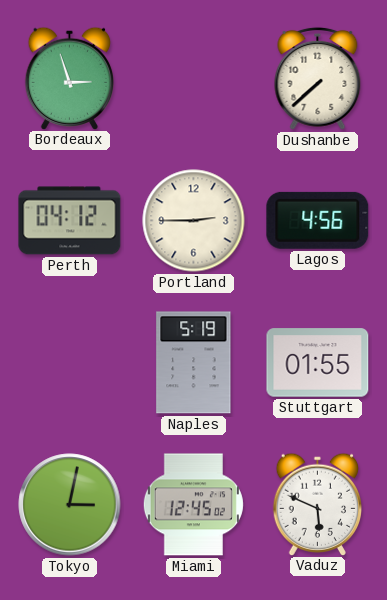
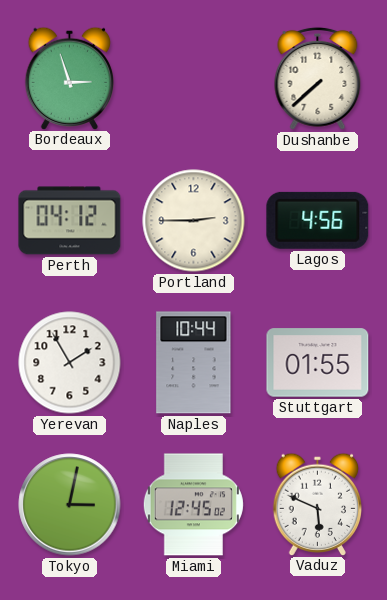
Yerevan: none -> 1:55 (70, 363)
Naples: 5:19 -> 10:44 (194, 363)
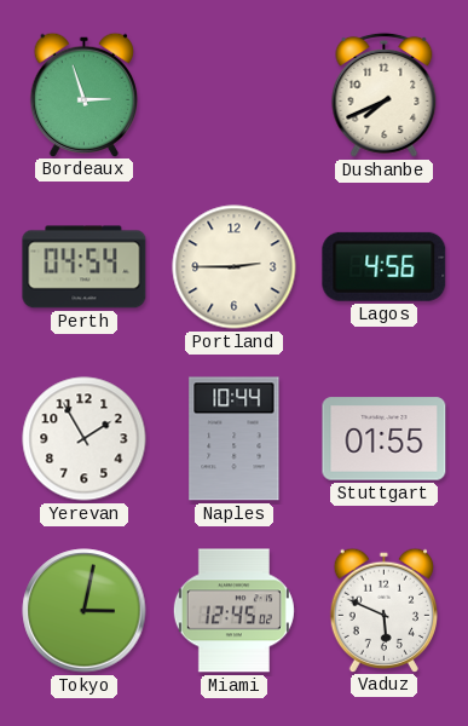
Dushanbe: 7:38 -> 7:41 (385, 94)
Perth: 04:12 -> 04:54 (85, 267)
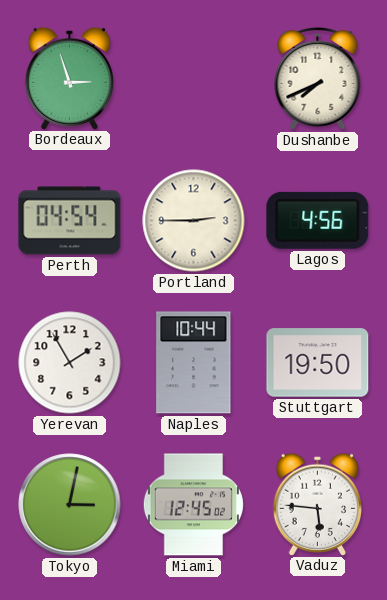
Stuttgart: 01:55 -> 19:50 (318, 363)
Vaduz: 5:49 -> 5:46 (317, 504)
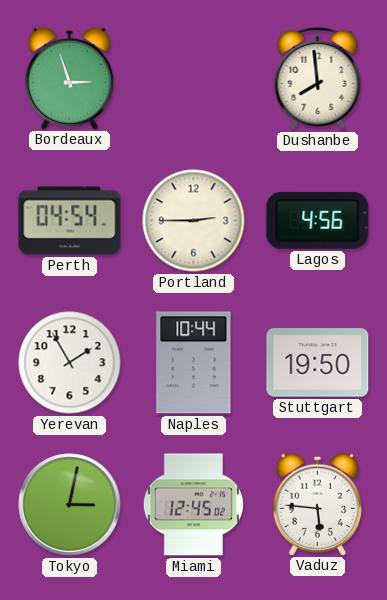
Dushanbe: 7:41 -> 7:59 (318, 78)
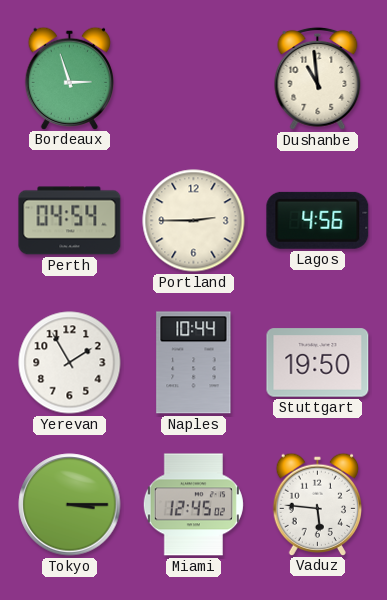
Dushanbe: 7:59 -> 10:59 (318, 78)
Tokyo: 3:02 -> 3:15 (70, 505)
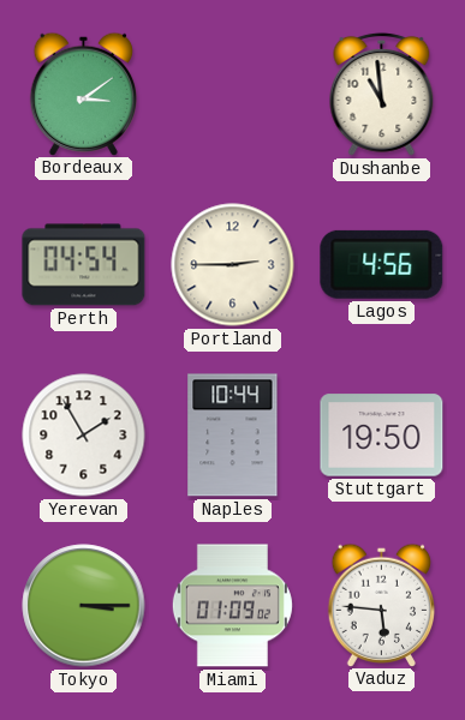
Bordeaux: 2:57 -> 3:09 (83, 94)
Miami: 12:45 -> 01:09 (232, 606)
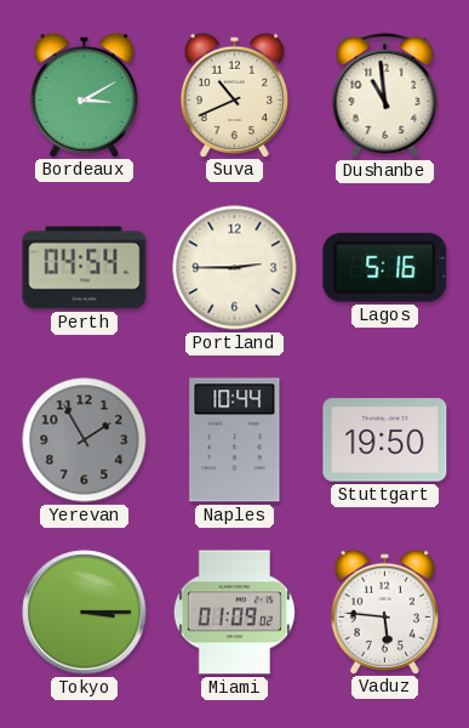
Bordeaux: 3:09 -> 3:10 (84, 95)
Suva: none -> 10:41 (234, 95)
Lagos: 4:56 -> 5:16 (385, 267)
Yerevan dial: white -> grey (85, 440)
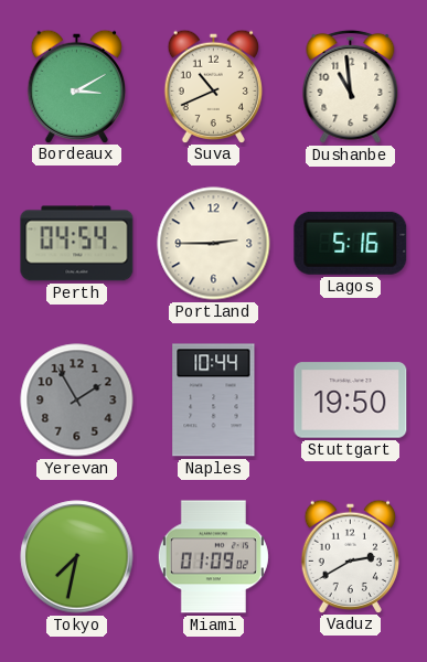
Tokyo: 3:15 -> 7:32 (77, 557)
Vaduz: 5:46 -> 2:40 (350, 556)
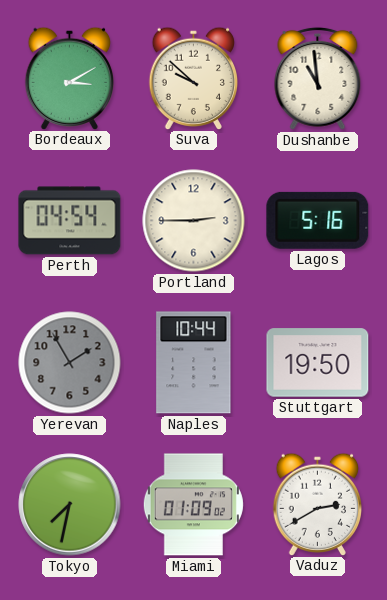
Suva: 10:41 -> 9:52 (193, 78)
